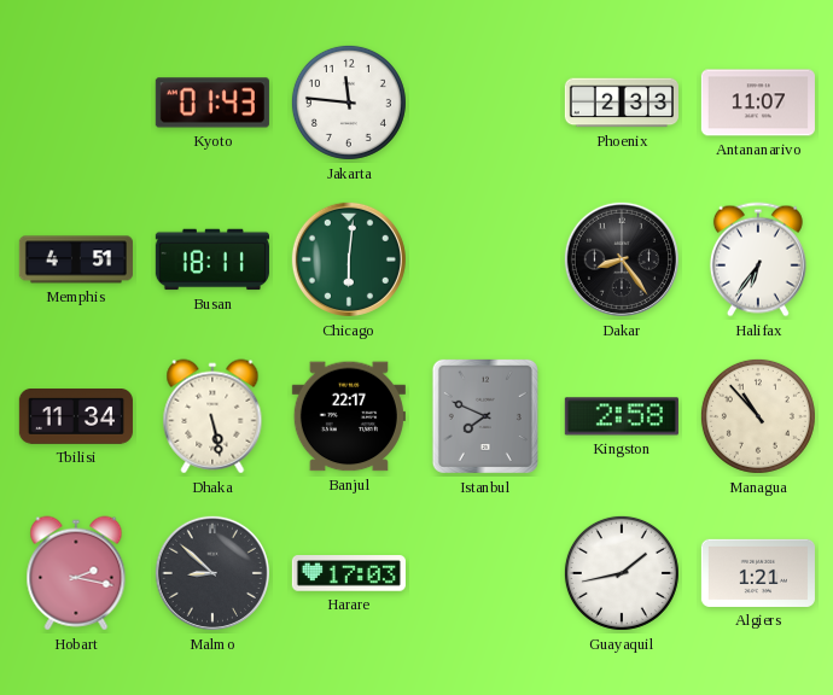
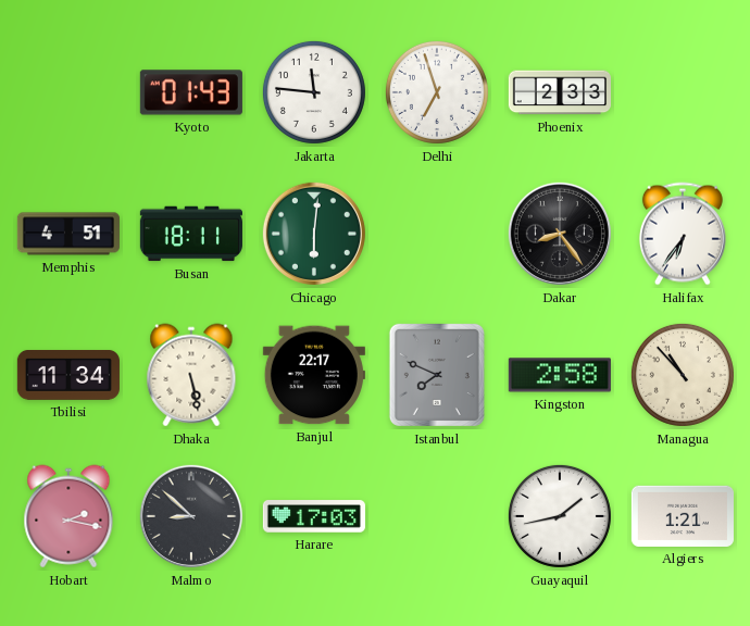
Delhi: none -> 6:57 (437, 92)
Antananarivo: 11:07 -> none (758, 103)
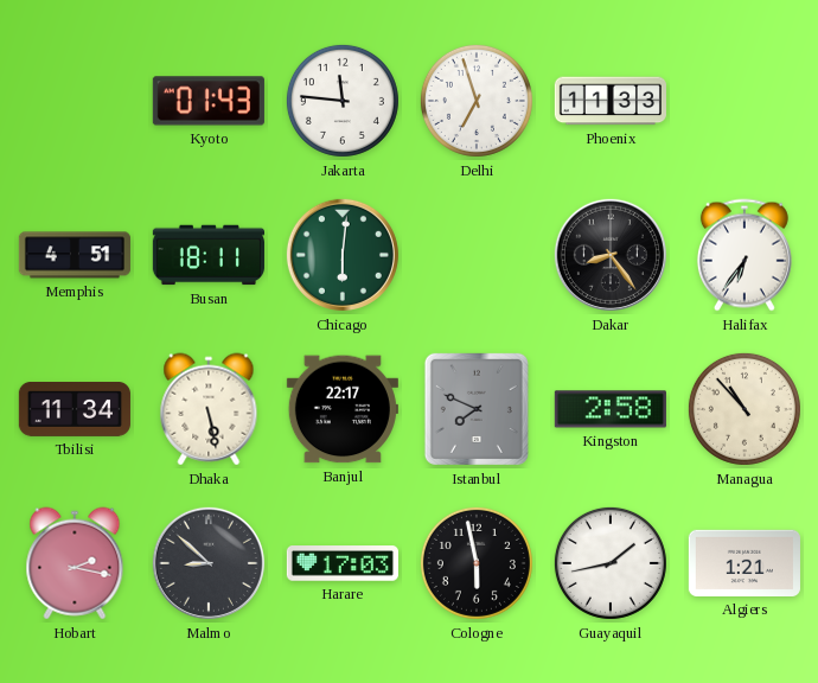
Phoenix: 2:33 -> 11:33 (611, 101)
Cologne: none -> 5:58 (477, 563)
